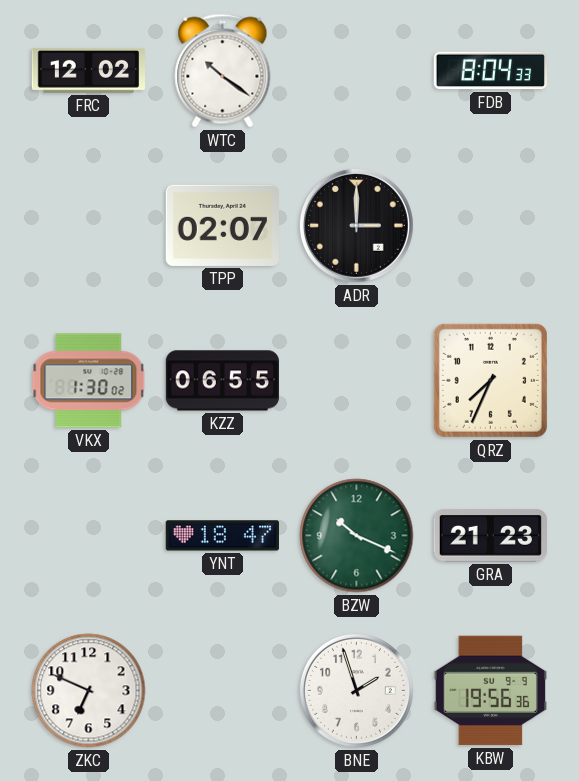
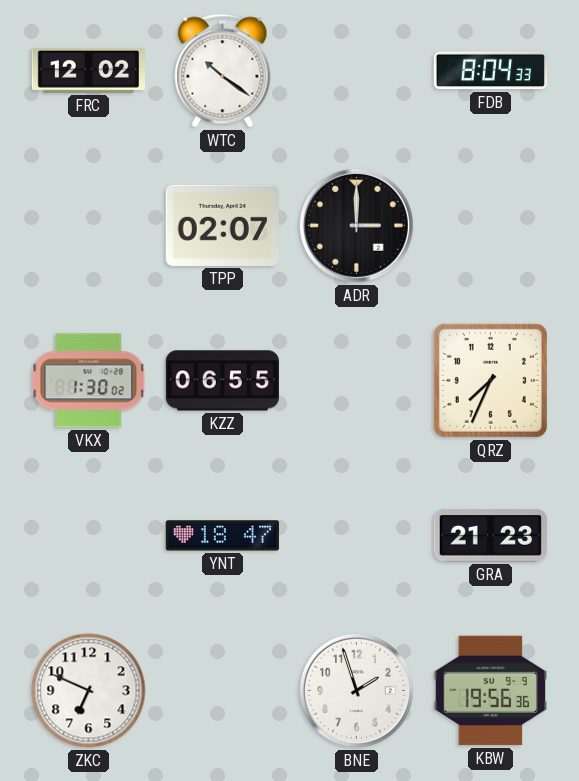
BZW: 10:19 -> none (357, 536)
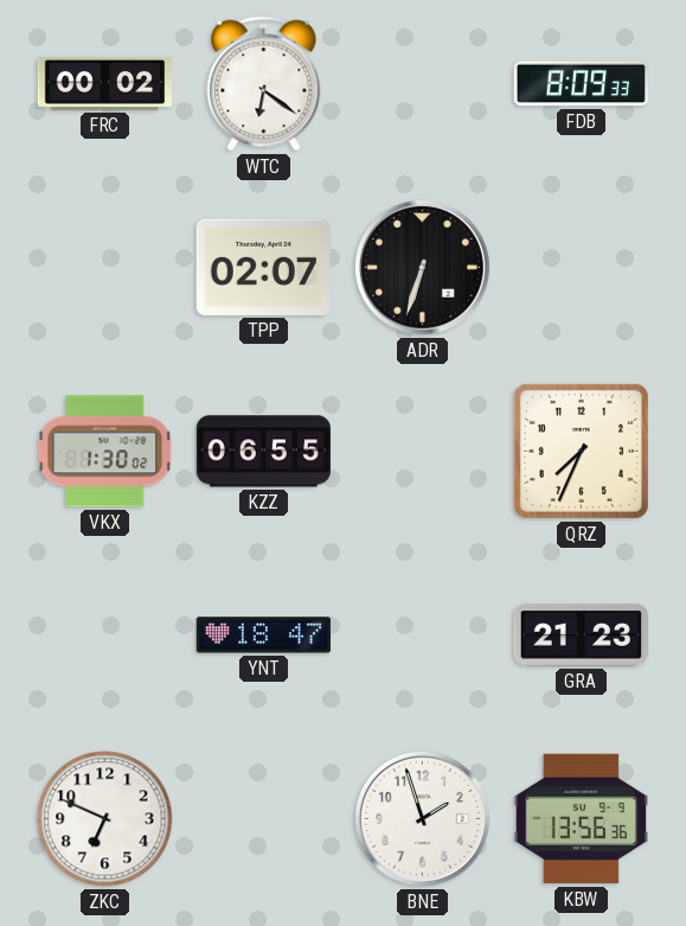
FRC: 12:02 -> 00:02 (105, 83)
WTC: 10:21 -> 6:21 (264, 84)
FDB: 8:04 -> 8:09 (581, 84)
ADR: 3:00 -> 6:33 (422, 267)
KBW: 19:56 -> 13:56 (581, 819)
